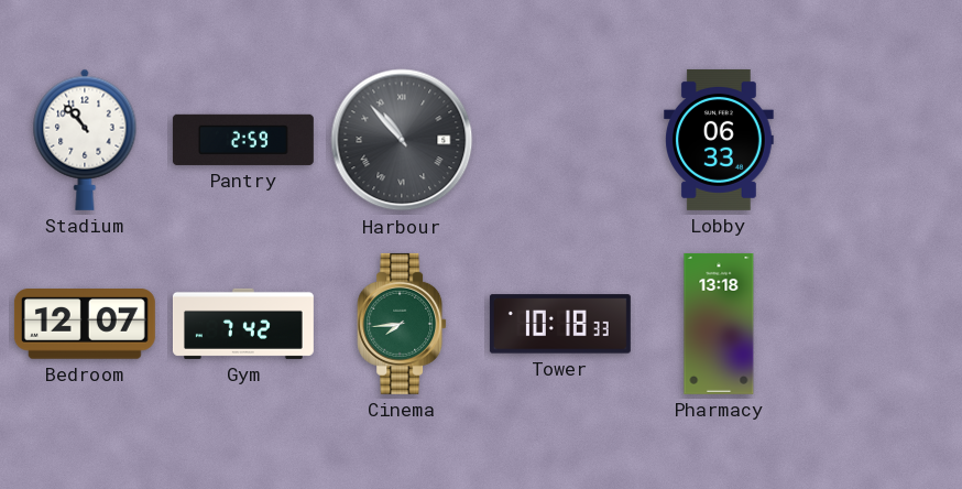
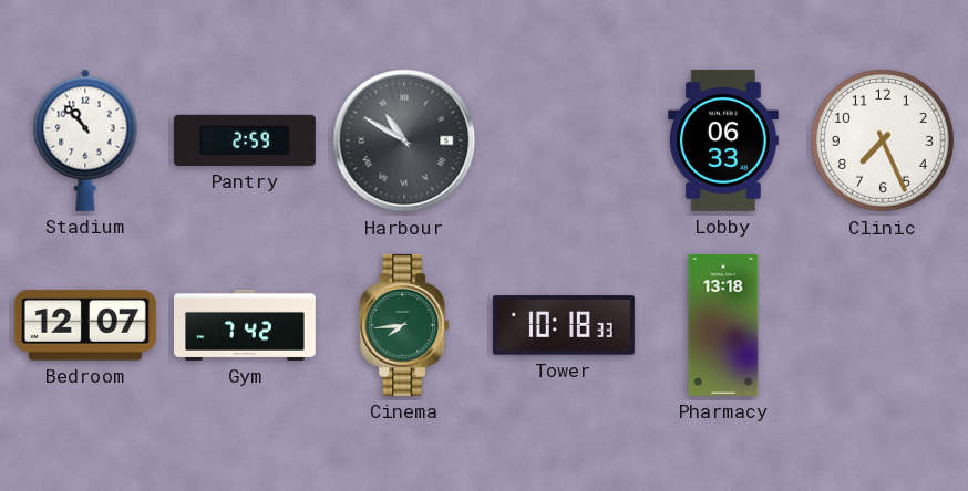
Harbour: 10:53 -> 10:50 (404, 140)
Clinic: none -> 7:26 (883, 140)
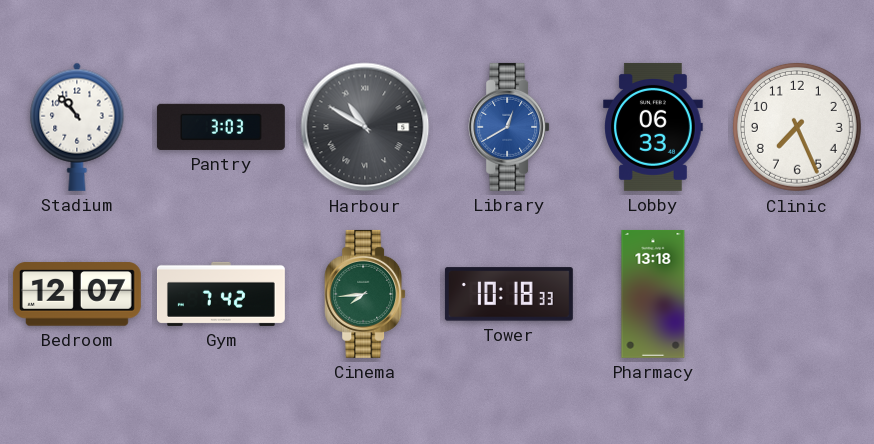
Pantry: 2:59 -> 3:03 (221, 127)
Library: none -> 12:40 (509, 127)
